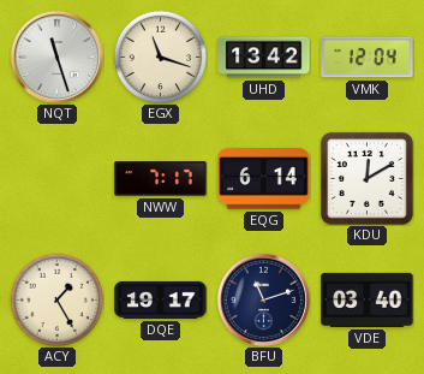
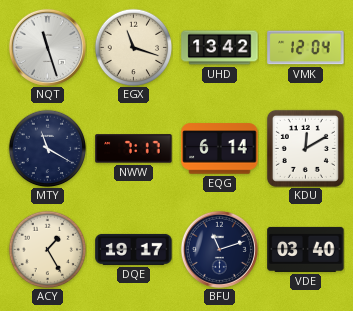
MTY: none -> 11:20 (47, 148)
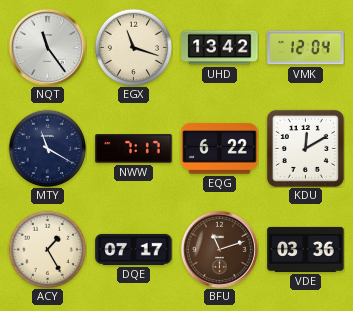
NQT: 11:27 -> 11:24 (47, 47)
EQG: 6:14 -> 6:22 (220, 149)
DQE: 19:17 -> 07:17 (134, 249)
BFU dial: navy -> brown (219, 249)
VDE: 03:40 -> 03:36 (306, 249)
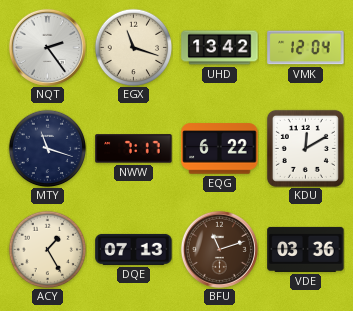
NQT: 11:24 -> 2:24 (47, 47)
MTY: 11:20 -> 11:18 (47, 148)
DQE: 07:17 -> 07:13 (134, 249)
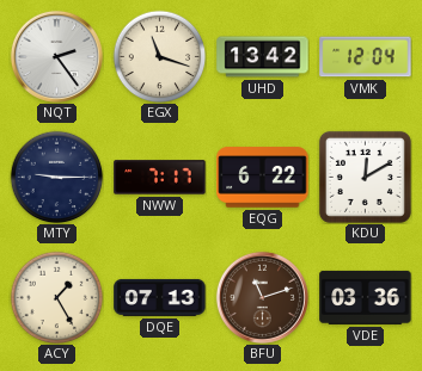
MTY: 11:18 -> 9:15 (56, 177)
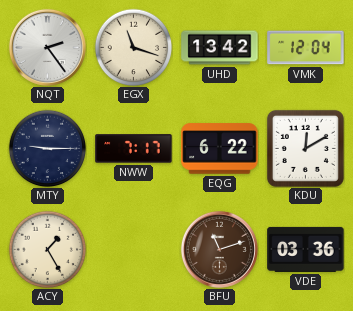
DQE: 07:13 -> none (160, 297)
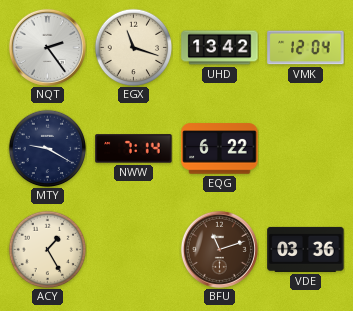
MTY: 9:15 -> 9:20 (47, 148)
NWW: 7:17 -> 7:14 (134, 149)
KDU: 12:10 -> none (305, 148)
